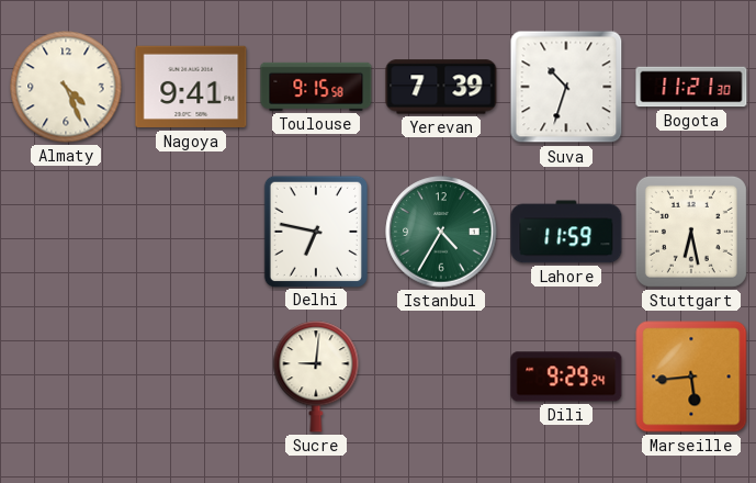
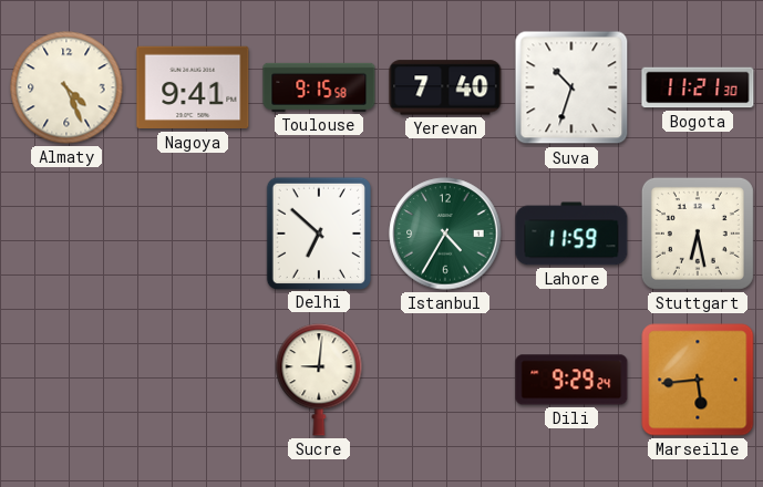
Yerevan: 7:39 -> 7:40 (445, 87)
Delhi: 6:47 -> 6:52 (318, 232)
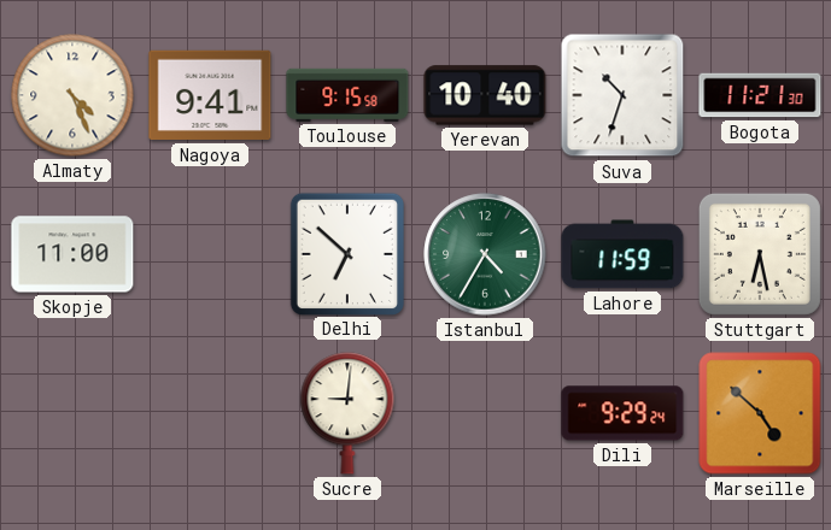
Yerevan: 7:40 -> 10:40 (485, 95)
Skopje: none -> 11:00 (72, 254)
Marseille: 5:44 -> 4:52 (760, 413)
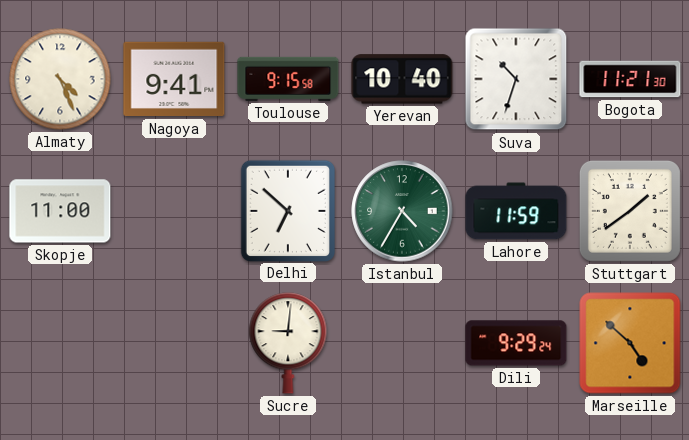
Stuttgart: 6:28 -> 1:39 (630, 211)
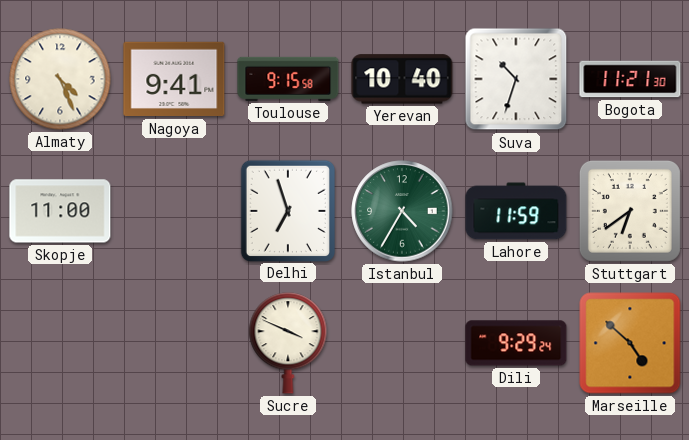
Delhi: 6:52 -> 6:57 (287, 210)
Stuttgart: 1:39 -> 6:39 (630, 211)
Sucre: 9:01 -> 3:49 (288, 343)
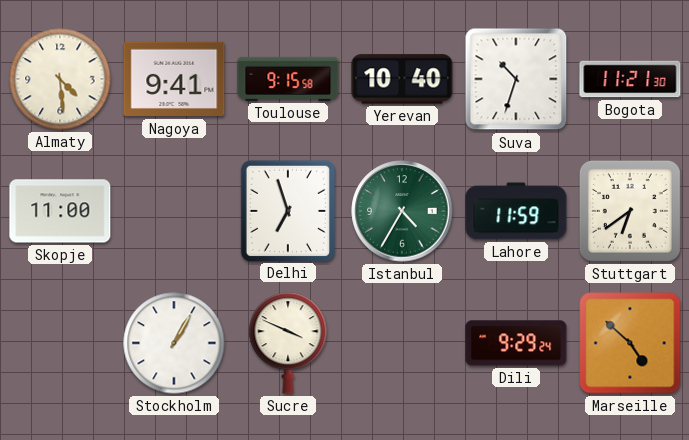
Almaty: 4:26 -> 4:29 (60, 79)
Stockholm: none -> 1:05 (174, 343)
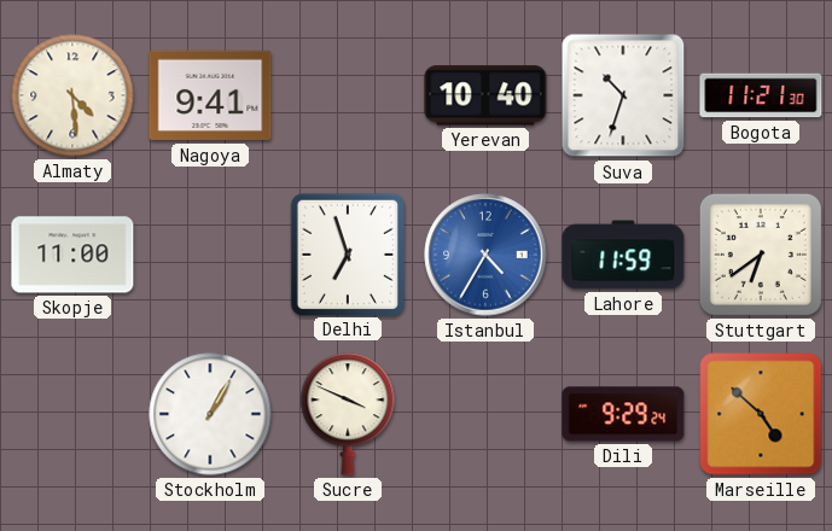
Toulouse: 9:15 -> none (288, 79)
Istanbul dial: green -> blue (485, 255)
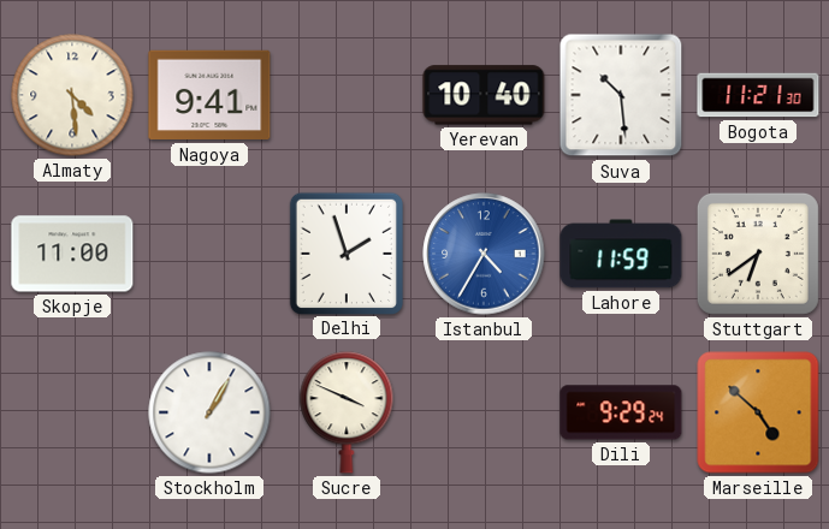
Suva: 10:33 -> 10:29 (621, 95)
Delhi: 6:57 -> 1:57 (345, 252)
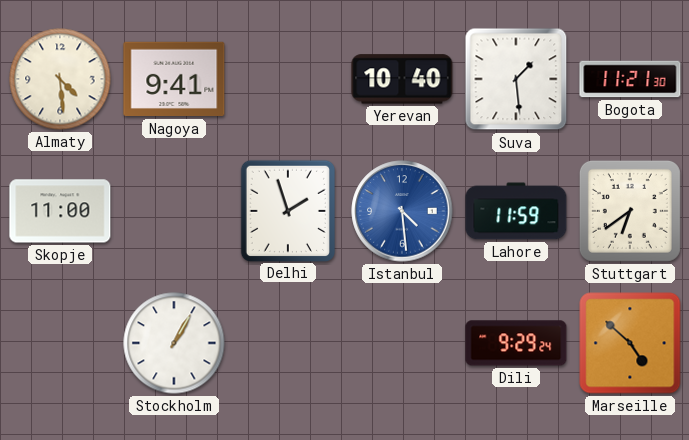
Suva: 10:29 -> 1:29 (516, 79)
Istanbul: 4:35 -> 4:29 (402, 211)
Sucre: 3:49 -> none (347, 412)
